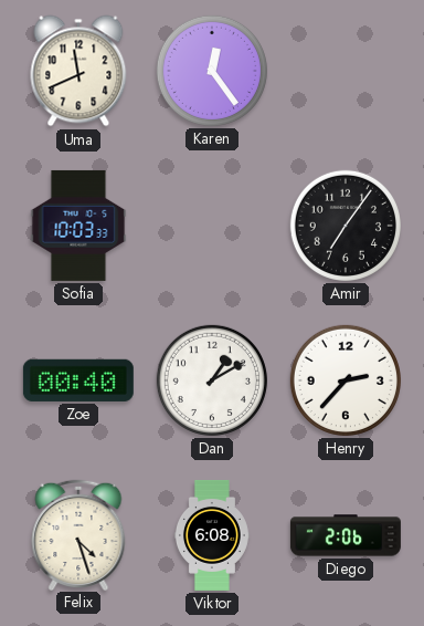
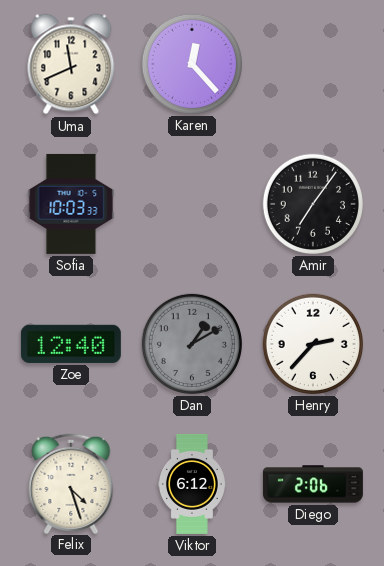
Karen: 12:24 -> 12:23 (192, 64)
Zoe: 00:40 -> 12:40 (71, 344)
Dan dial: white -> grey (192, 344)
Viktor: 6:08 -> 6:12 (192, 484)
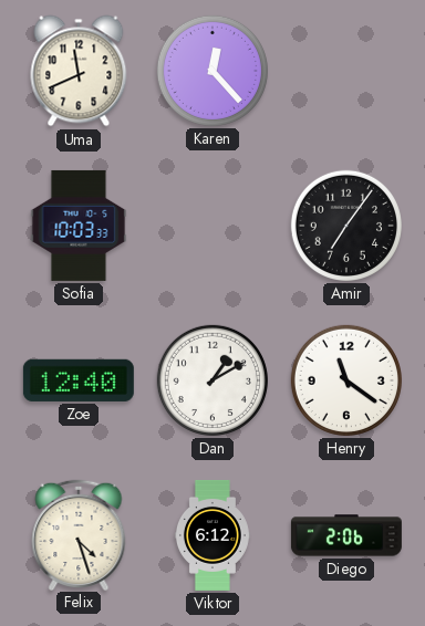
Dan dial: grey -> white (212, 380)
Henry: 2:37 -> 11:21 (346, 380)
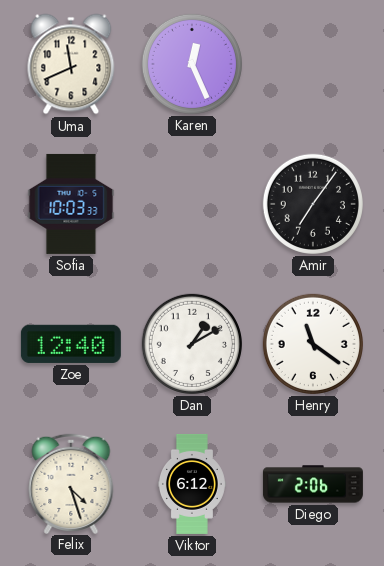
Karen: 12:23 -> 12:26 (192, 64)
